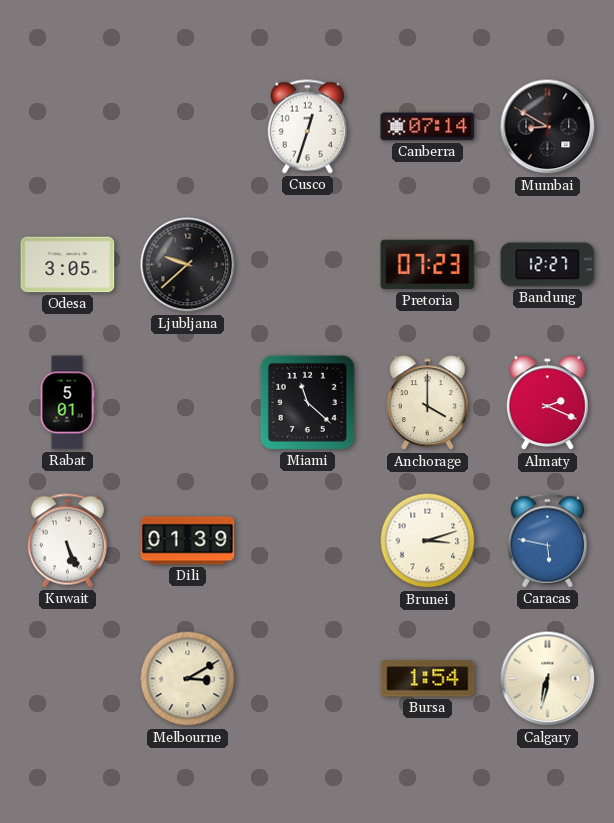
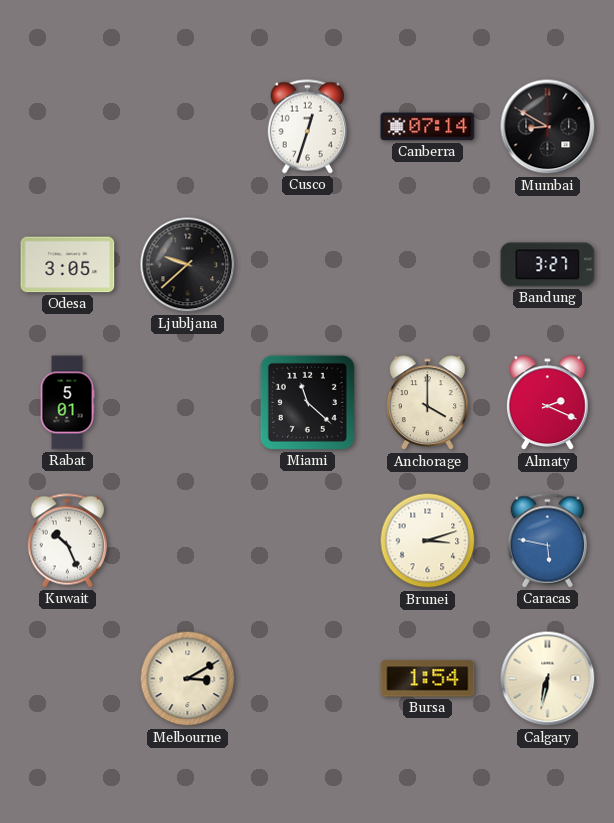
Pretoria: 07:23 -> none (428, 265)
Bandung: 12:27 -> 3:27 (548, 265)
Kuwait: 5:26 -> 10:26 (67, 541)
Dili: 01:39 -> none (188, 541)
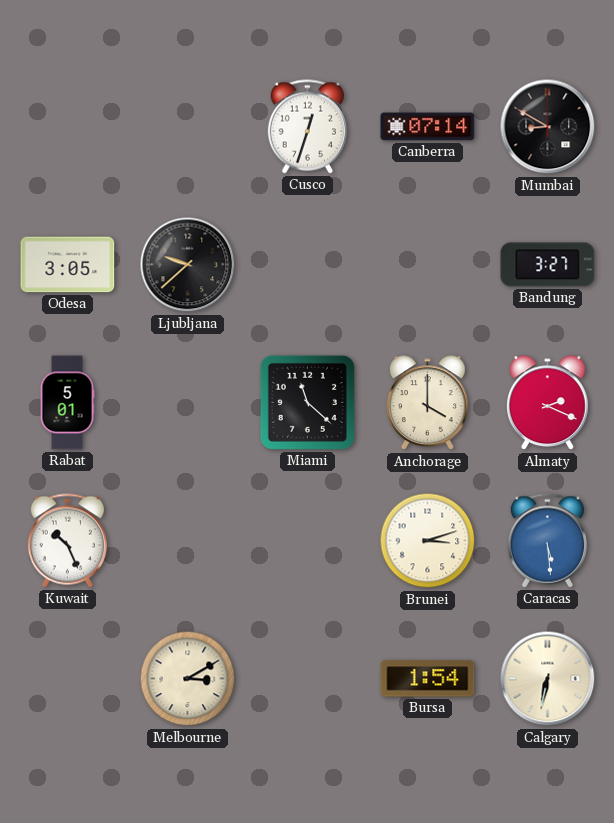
Caracas: 5:47 -> 5:29 (547, 541)
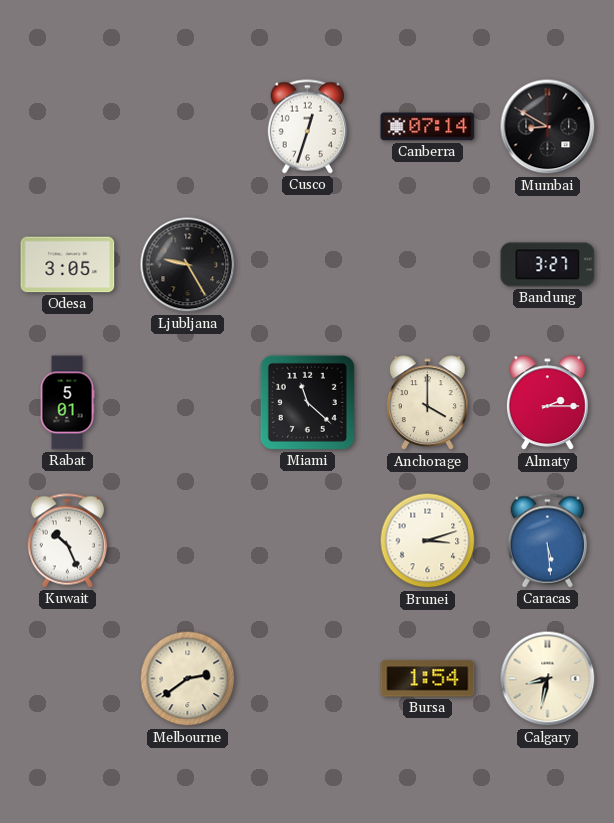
Ljubljana: 9:38 -> 9:25 (188, 265)
Almaty: 2:19 -> 2:15 (548, 403)
Melbourne: 3:10 -> 2:39 (188, 679)
Calgary: 6:32 -> 8:32 (548, 679)
